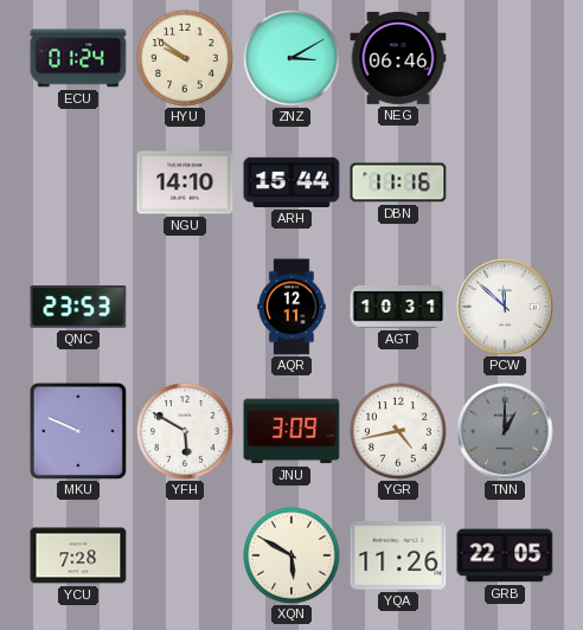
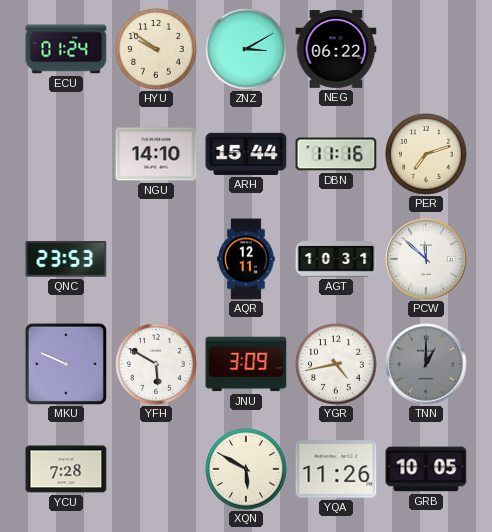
NEG: 06:46 -> 06:22 (336, 50)
PER: none -> 7:12 (426, 154)
GRB: 22:05 -> 10:05 (426, 469)
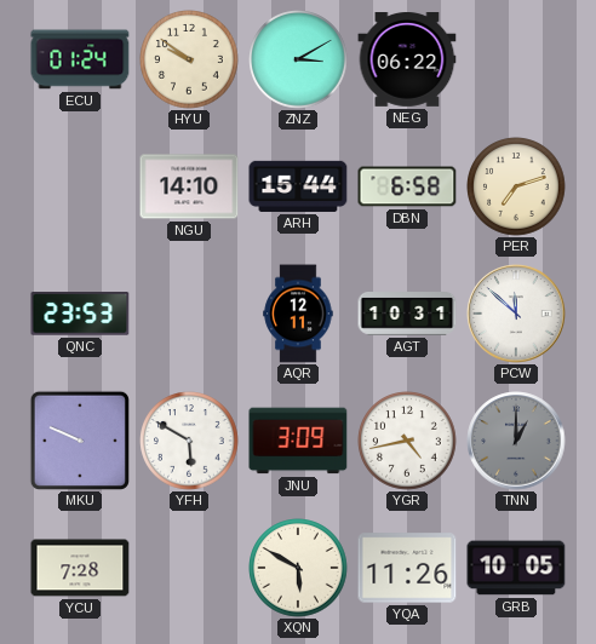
DBN: 11:16 -> 6:58 (407, 186)
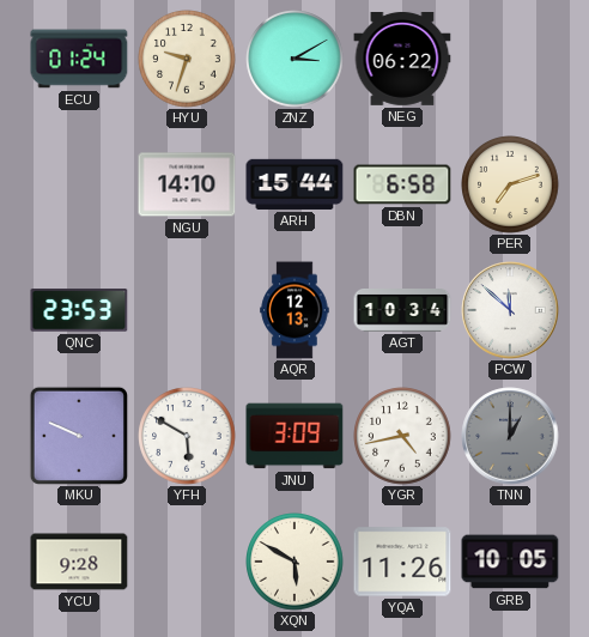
HYU: 9:51 -> 9:33 (187, 59)
AQR: 12:11 -> 12:13 (294, 310)
AGT: 10:31 -> 10:34 (402, 311)
YCU: 7:28 -> 9:28 (79, 562)
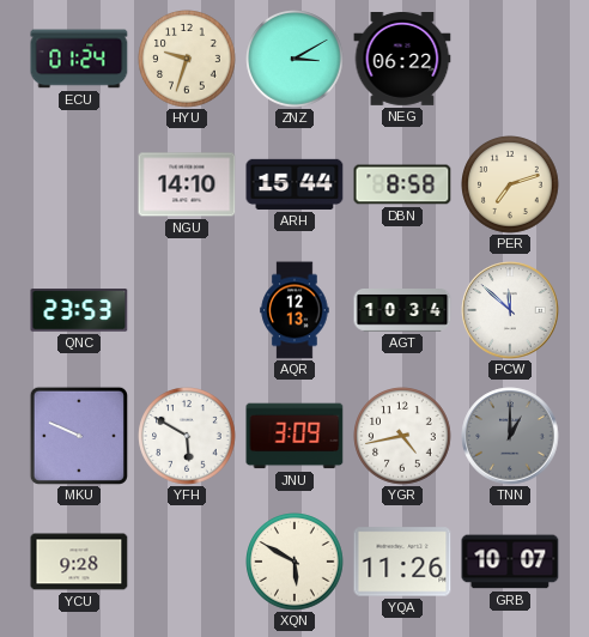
DBN: 6:58 -> 8:58 (402, 184)
GRB: 10:05 -> 10:07 (510, 562)
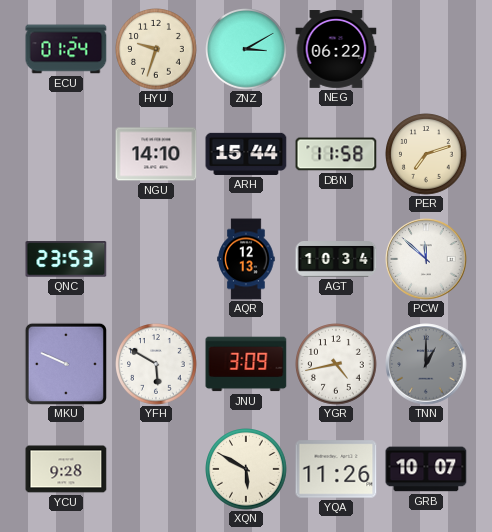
DBN: 8:58 -> 11:58 (336, 154)
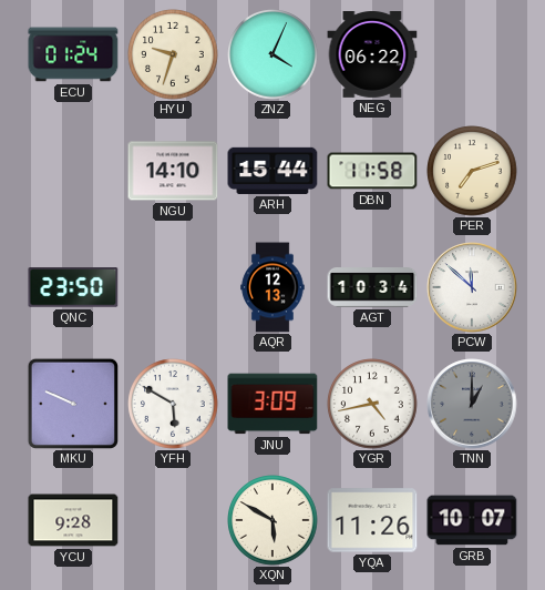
ZNZ: 3:10 -> 4:04 (272, 54)
QNC: 23:53 -> 23:50 (73, 287)
